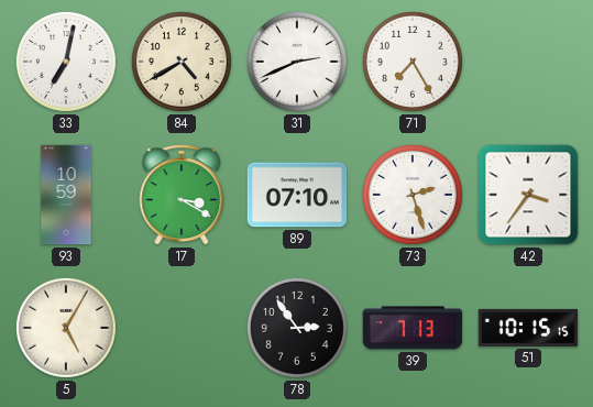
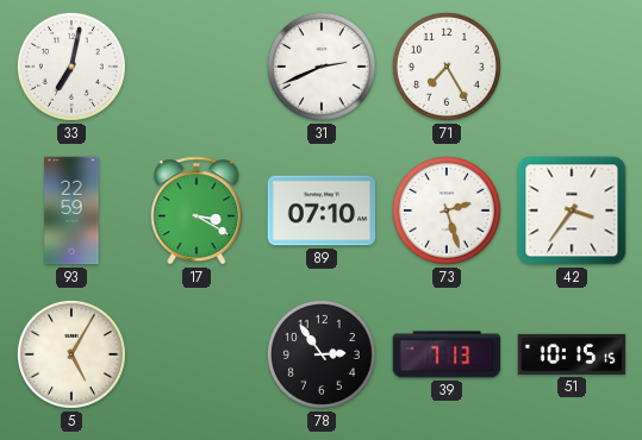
84: 4:40 -> none (182, 62)
93: 10:59 -> 22:59 (71, 210)
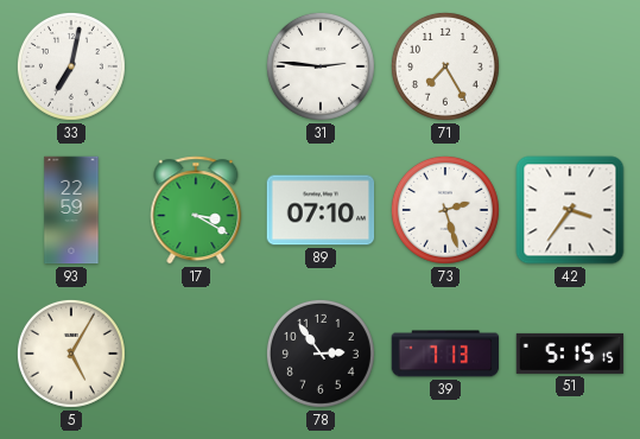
31: 2:41 -> 2:46 (321, 66)
51: 10:15 -> 5:15 (570, 354)
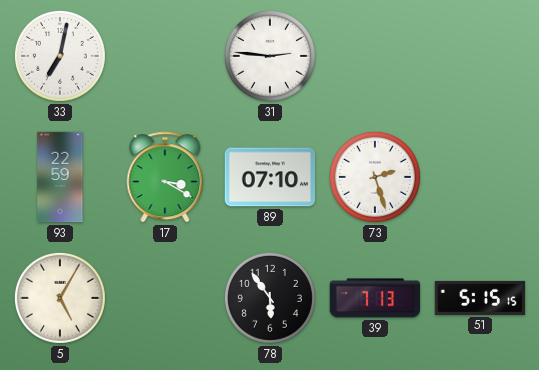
71: 7:25 -> none (445, 66)
42: 3:36 -> none (570, 210)
78: 2:54 -> 5:54 (270, 298)
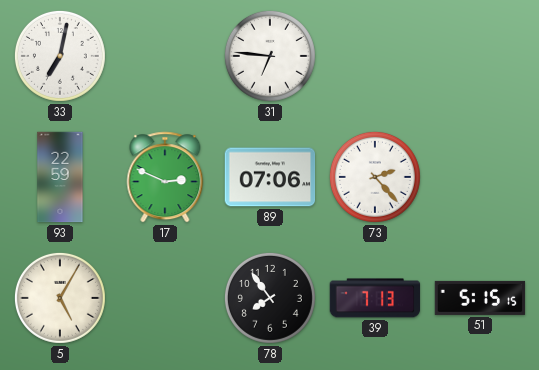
31: 2:46 -> 6:46 (270, 56)
17: 3:20 -> 2:49 (165, 177)
89: 07:10 -> 07:06 (270, 177)
73: 2:27 -> 2:23 (375, 177)
78: 5:54 -> 7:54 (270, 298)
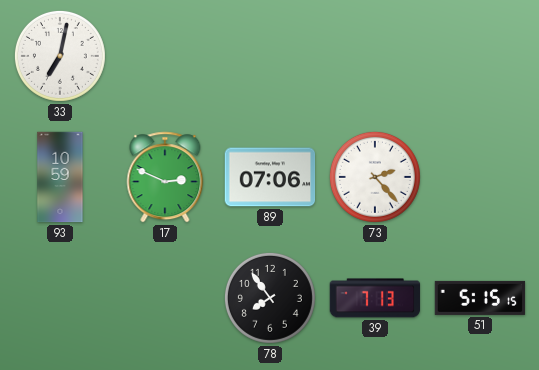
31: 6:46 -> none (270, 56)
93: 22:59 -> 10:59 (60, 177)
5: 5:05 -> none (60, 298)
